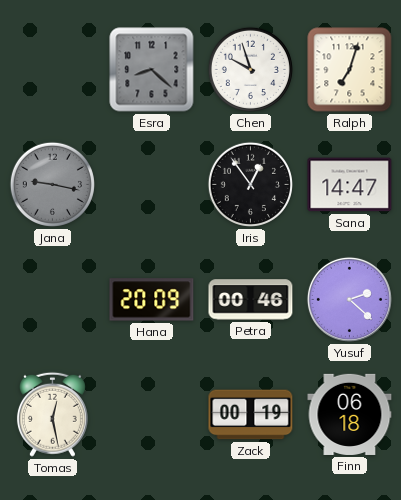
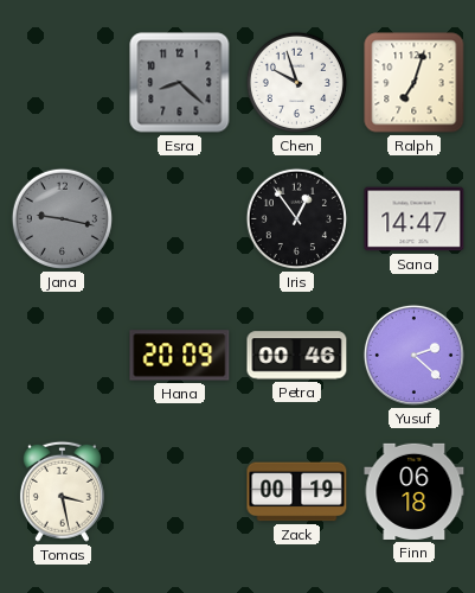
Tomas: 12:28 -> 3:28 (62, 491)
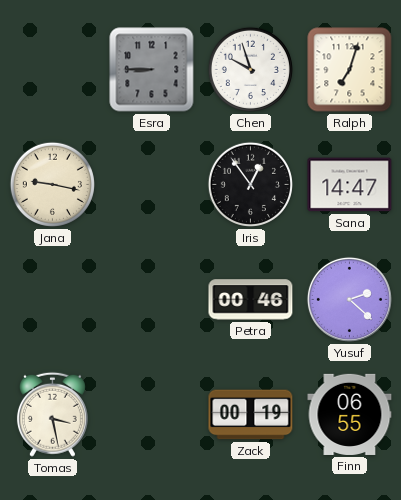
Esra: 8:22 -> 8:45 (152, 70)
Jana dial: grey -> cream (52, 184)
Hana: 20:09 -> none (180, 356)
Finn: 06:18 -> 06:55 (350, 414)
